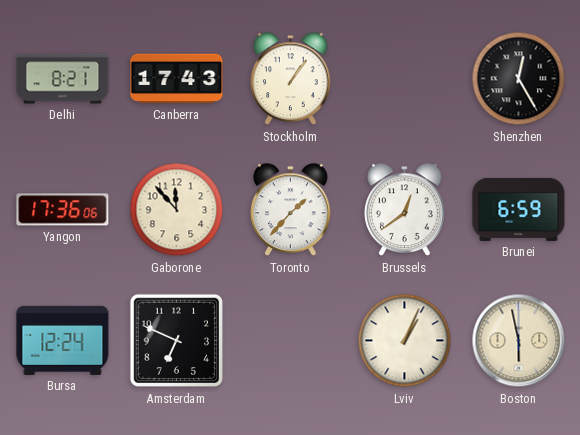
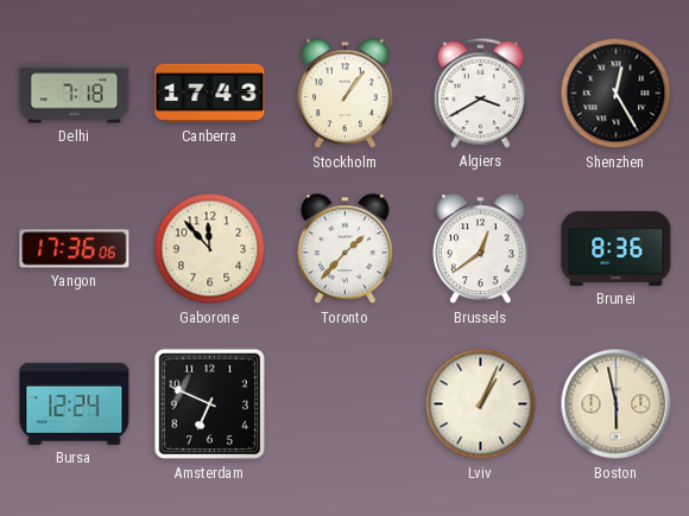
Delhi: 8:21 -> 7:18 (75, 94)
Algiers: none -> 3:40 (480, 93)
Brunei: 6:59 -> 8:36 (617, 248)
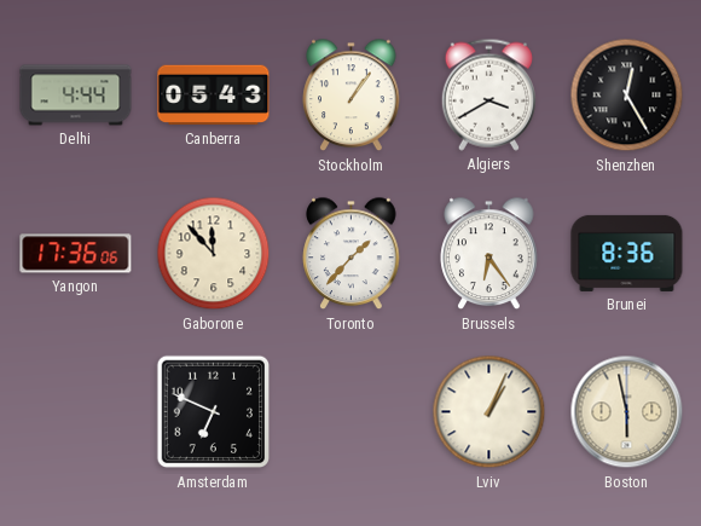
Delhi: 7:18 -> 4:44 (76, 96)
Canberra: 17:43 -> 05:43 (214, 96)
Brussels: 12:39 -> 6:24 (489, 254)
Bursa: 12:24 -> none (75, 403)
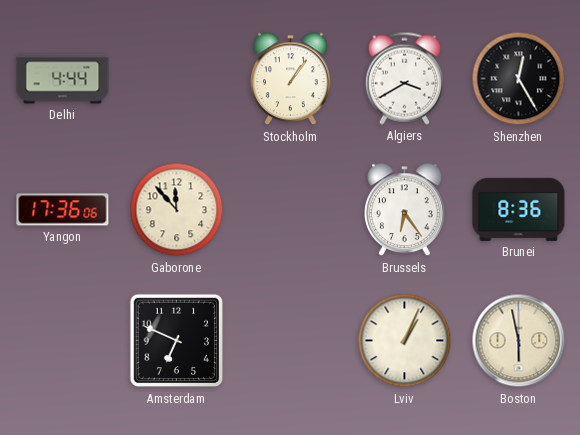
Canberra: 05:43 -> none (214, 96)
Toronto: 1:37 -> none (352, 254)
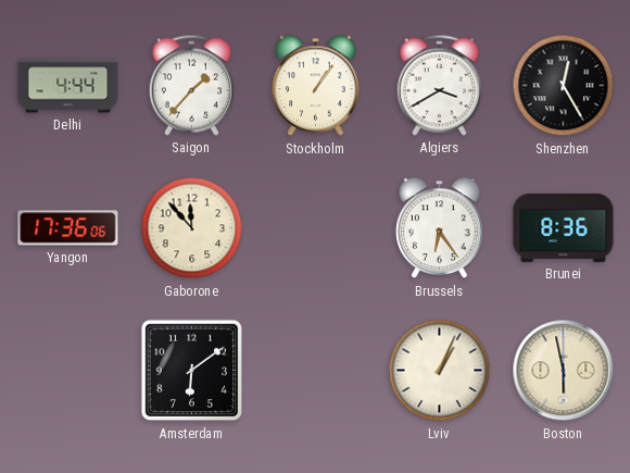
Saigon: none -> 1:37 (191, 85)
Amsterdam: 6:49 -> 6:09 (192, 371)
